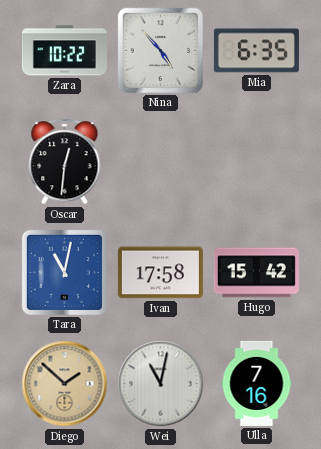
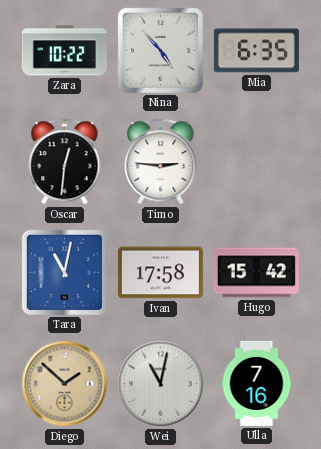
Timo: none -> 2:46 (161, 162)
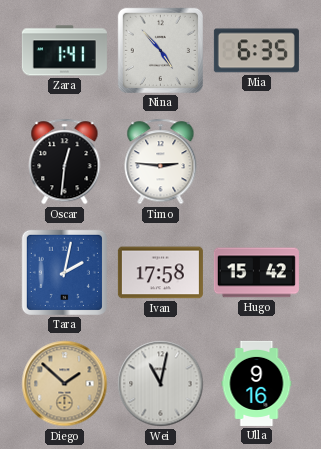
Zara: 10:22 -> 1:41 (64, 51)
Tara: 11:02 -> 2:02 (64, 272)
Ulla: 7:16 -> 9:16 (257, 383)
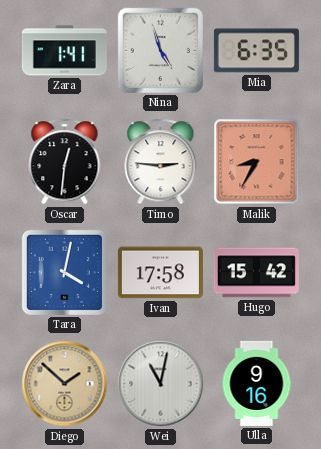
Nina: 4:53 -> 4:57 (160, 50)
Malik: none -> 8:35 (257, 162)
Tara: 2:02 -> 4:02 (64, 272)
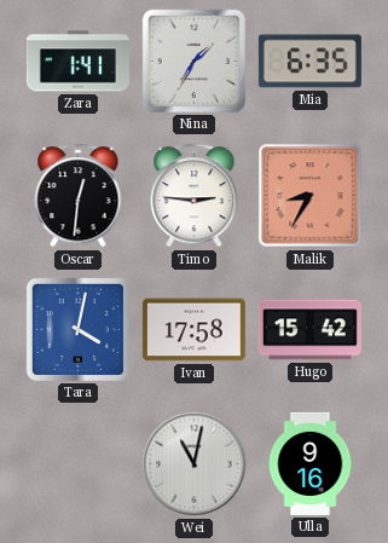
Nina: 4:57 -> 1:35 (193, 60)
Diego: 1:52 -> none (65, 384)
